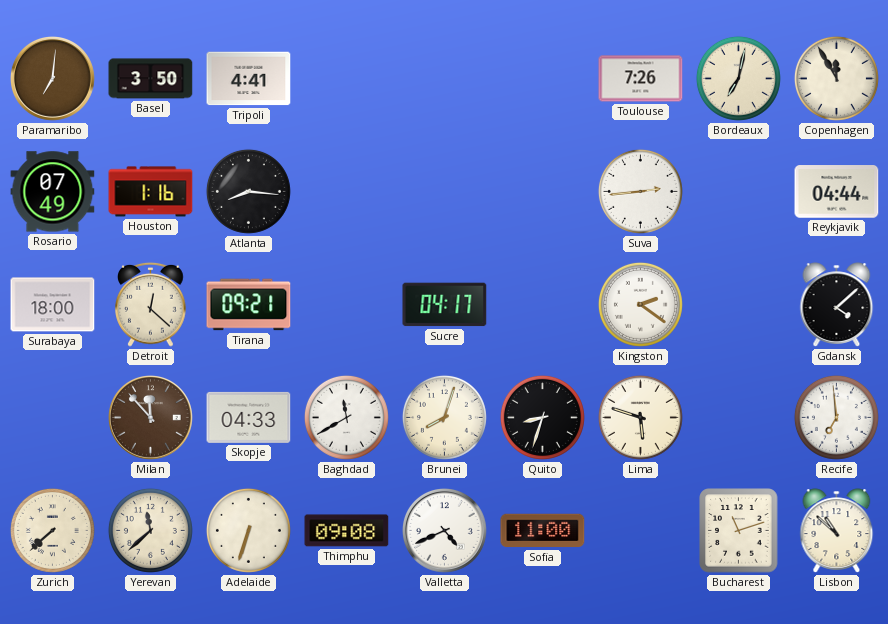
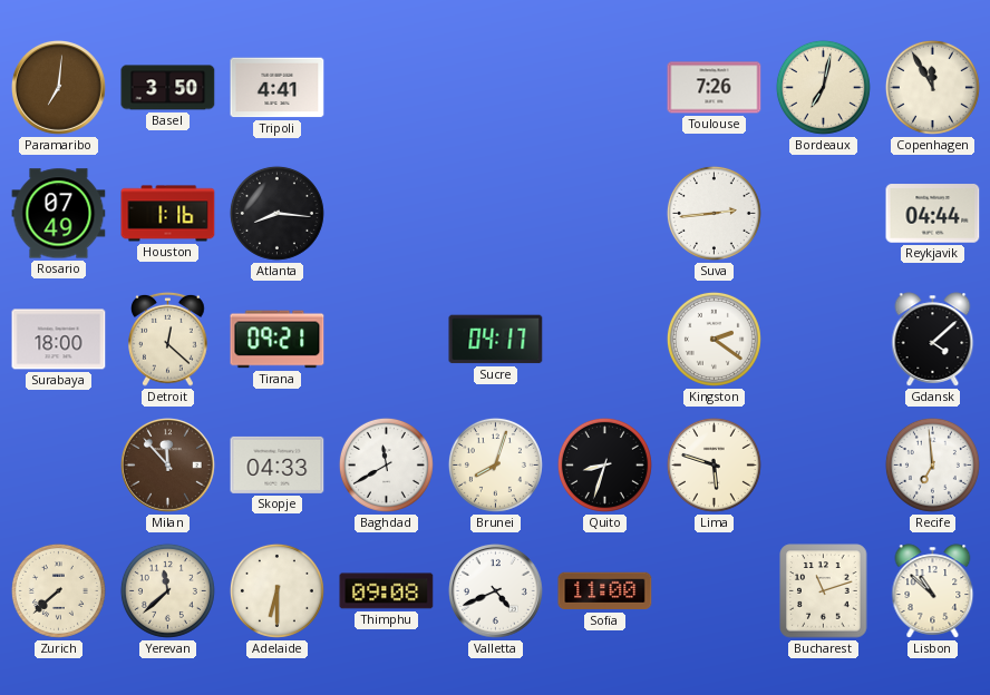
Adelaide: 6:33 -> 6:30 (276, 590)
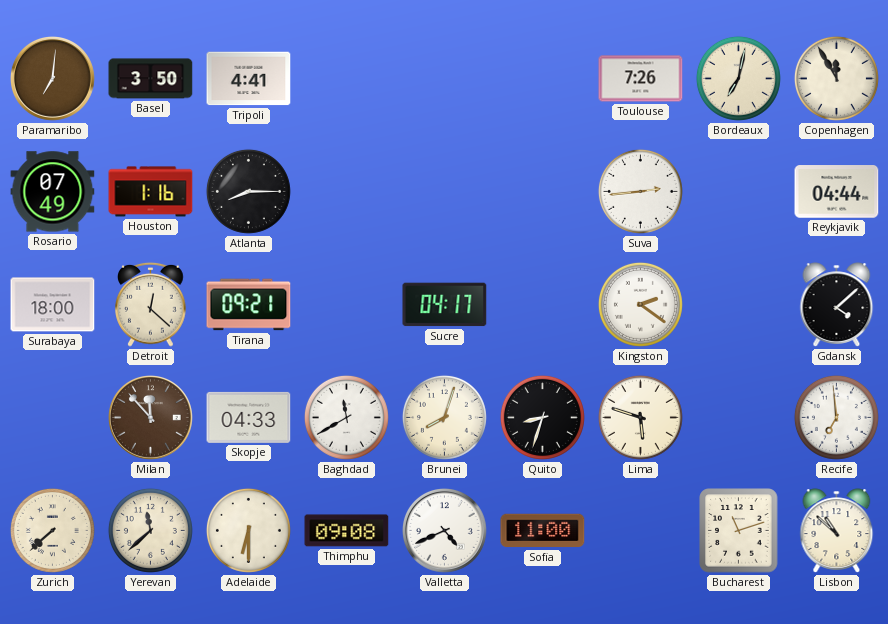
Atlanta: 8:16 -> 8:15 (248, 191)
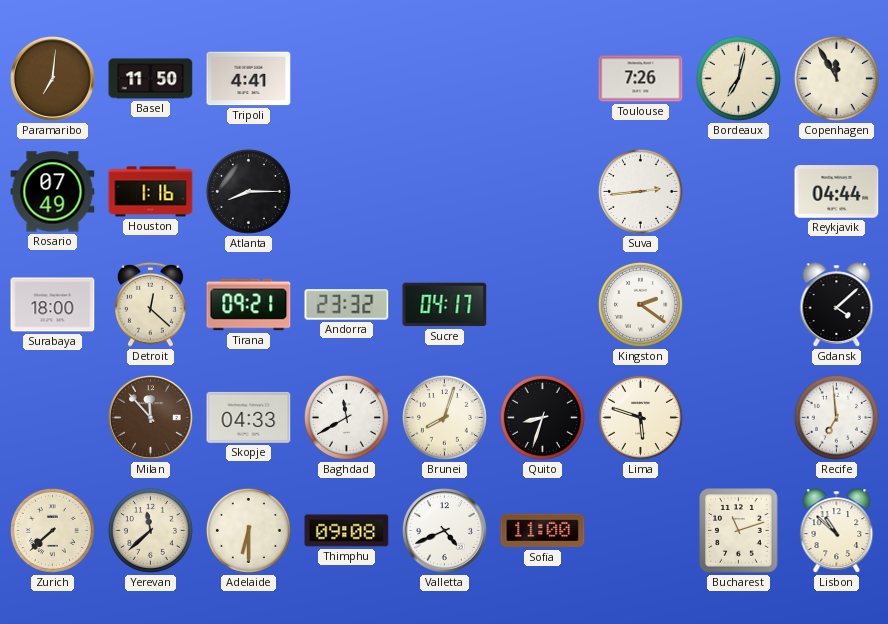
Basel: 3:50 -> 11:50 (151, 79)
Andorra: none -> 23:32 (347, 305)
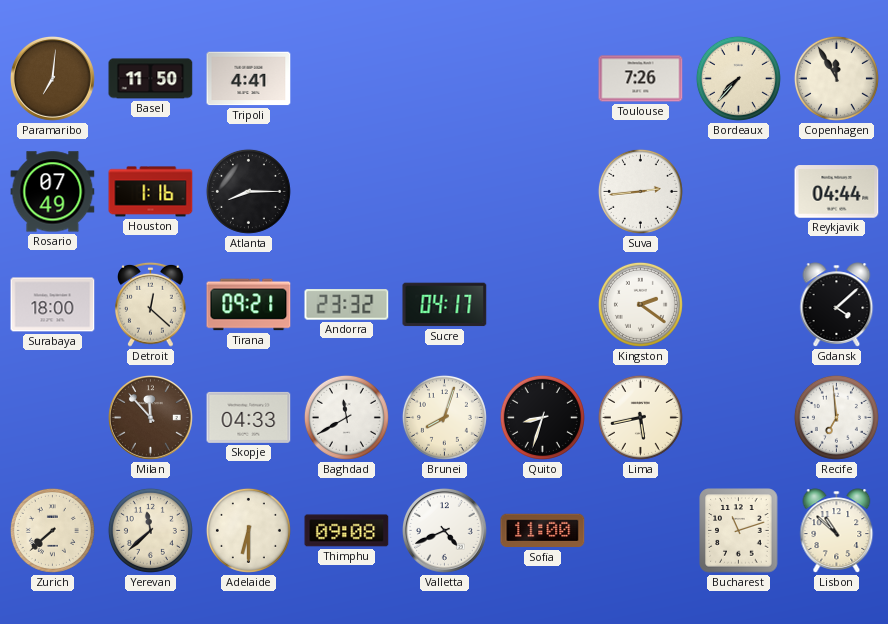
Bordeaux: 7:02 -> 7:37 (738, 78)
Lima: 5:48 -> 5:43 (640, 417)
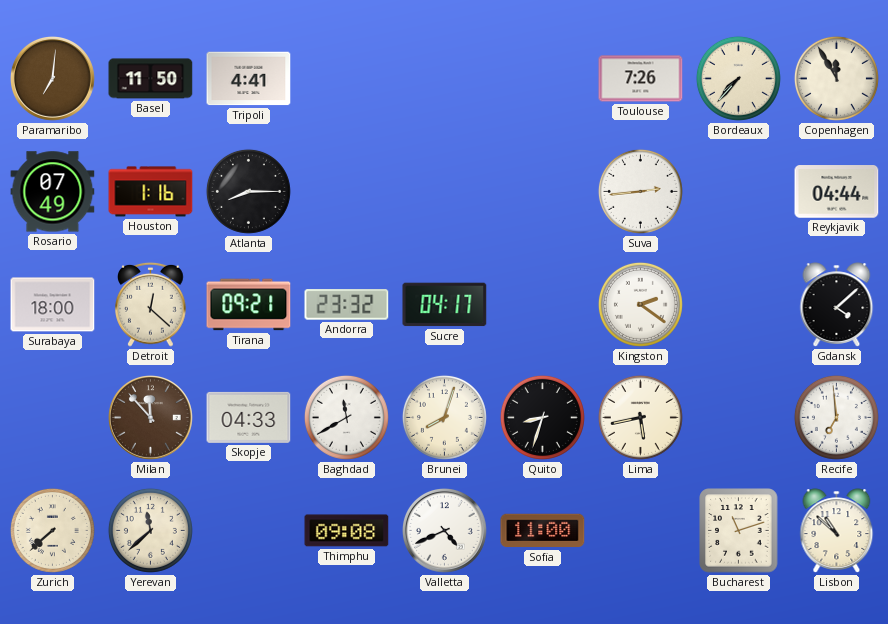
Adelaide: 6:30 -> none (248, 530)
